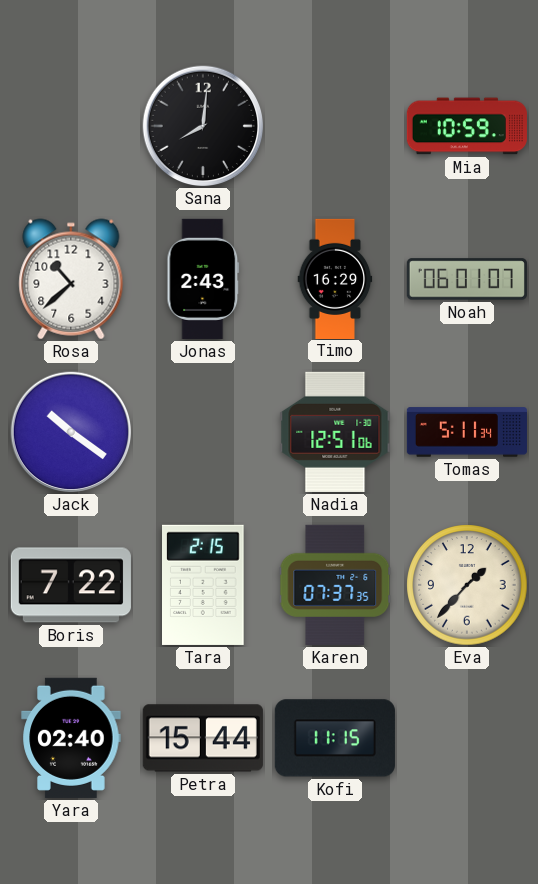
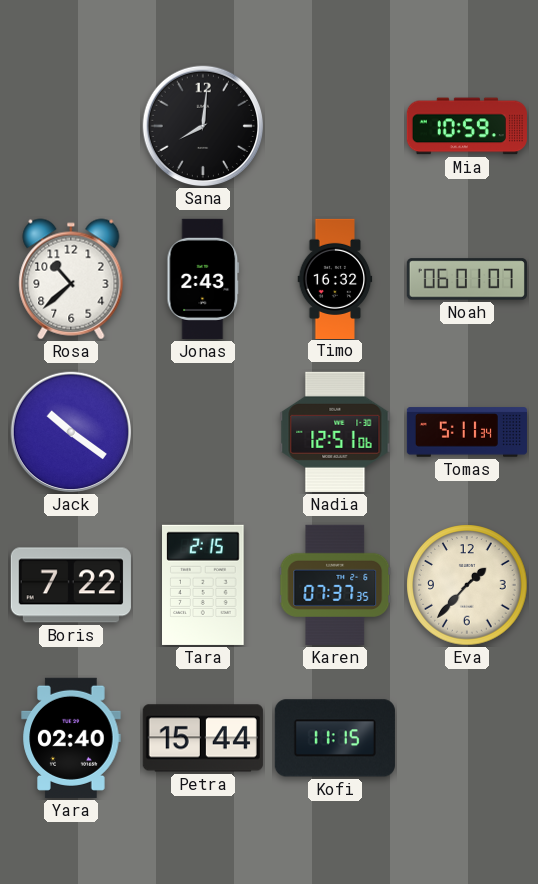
Timo: 16:29 -> 16:32 (335, 278)
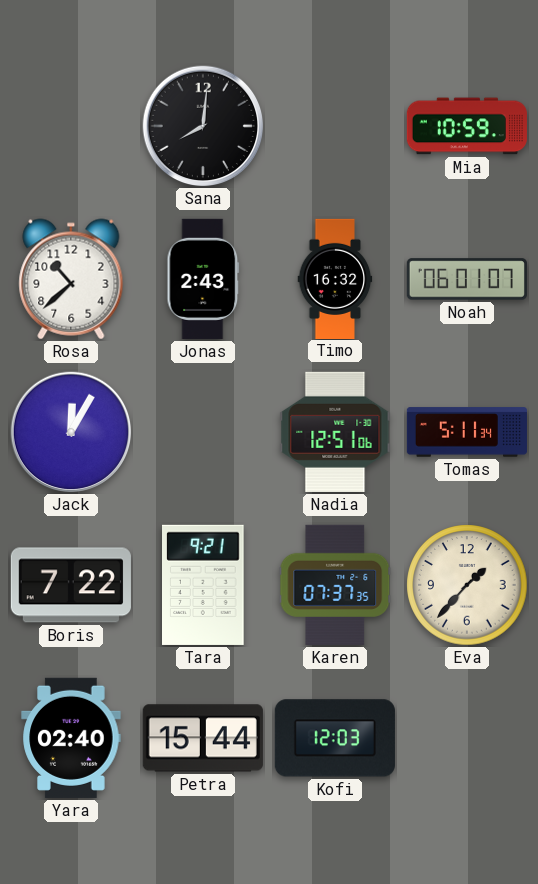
Jack: 10:21 -> 12:05 (71, 432)
Tara: 2:15 -> 9:21 (204, 585)
Kofi: 11:15 -> 12:03 (335, 738)
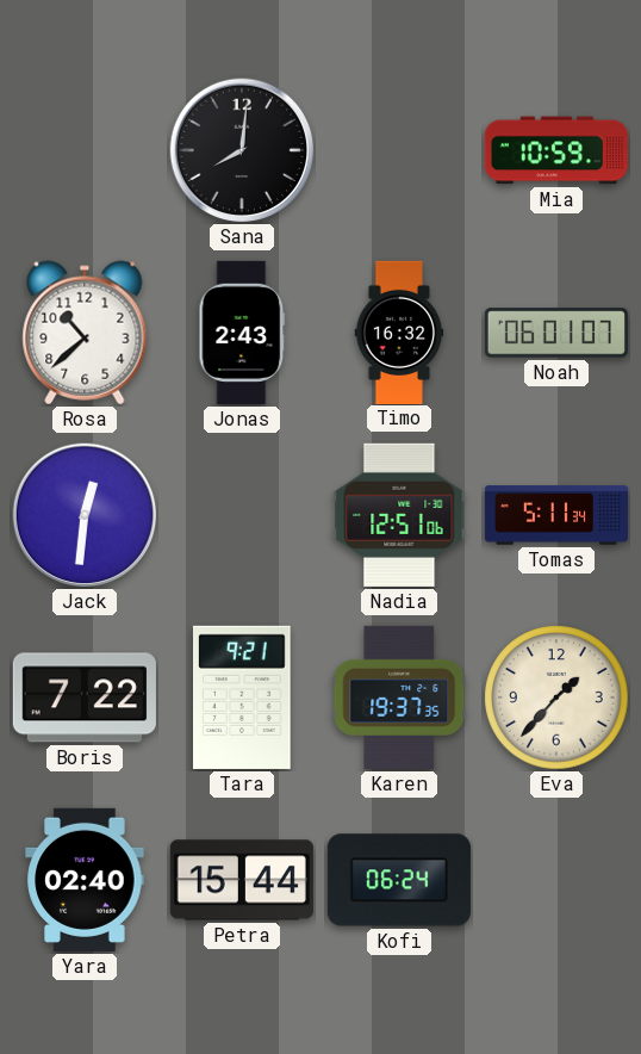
Jack: 12:05 -> 12:31 (85, 515)
Karen: 07:37 -> 19:37 (399, 697)
Kofi: 12:03 -> 06:24 (399, 880)
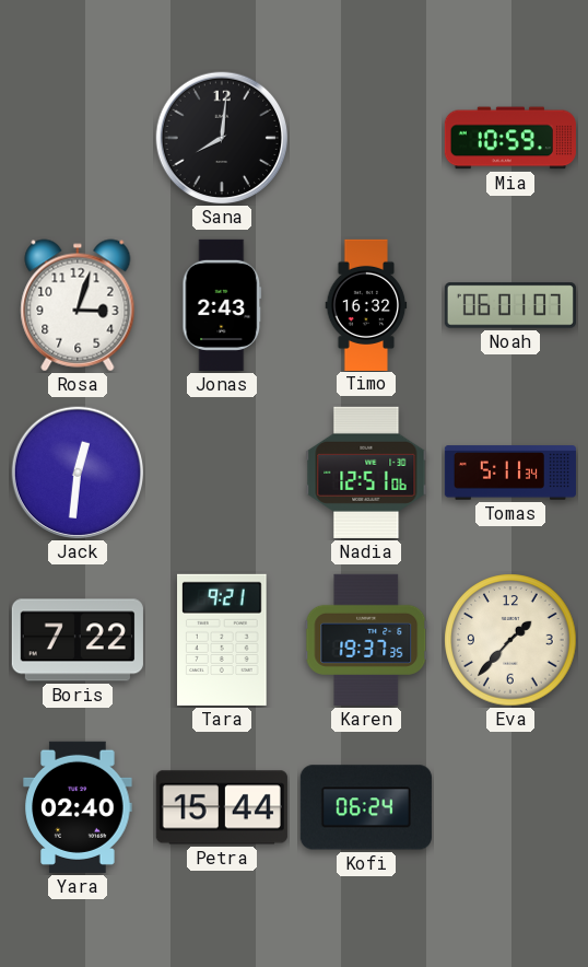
Rosa: 10:38 -> 3:03 (78, 305)
